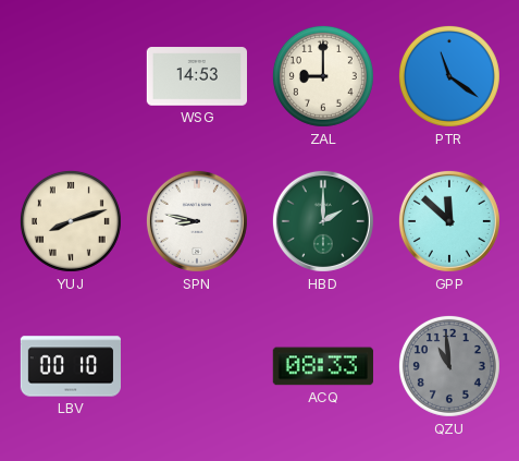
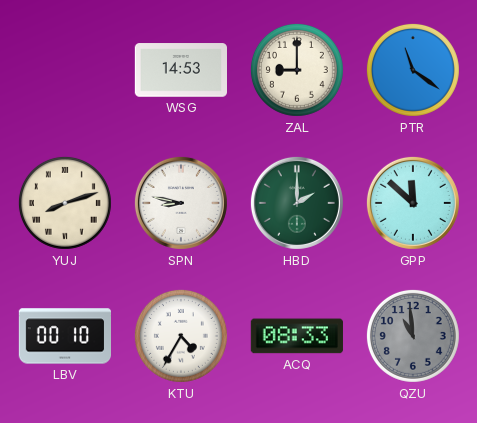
KTU: none -> 4:35 (181, 336)
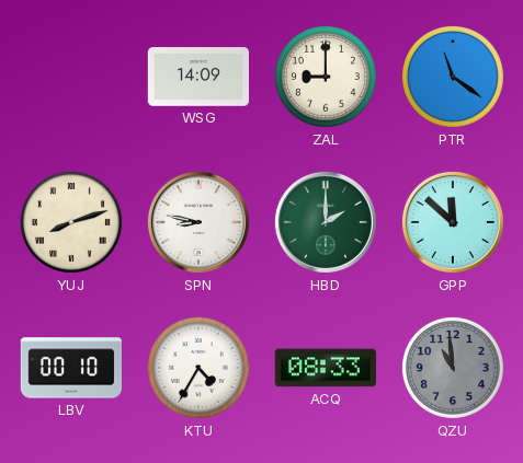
WSG: 14:53 -> 14:09 (197, 77)
